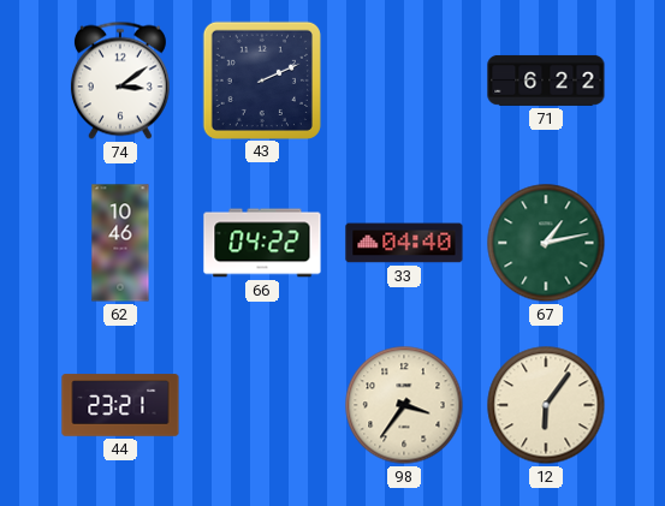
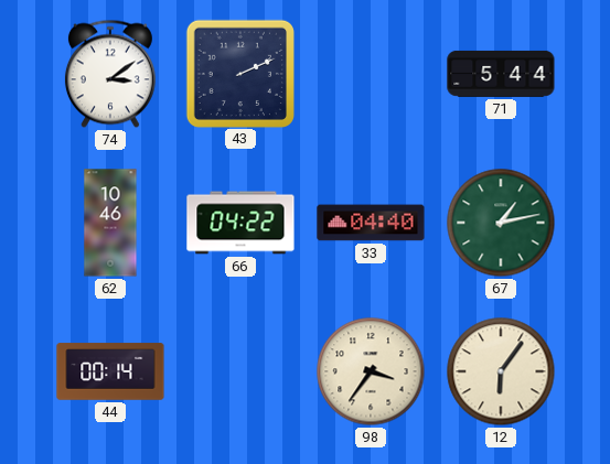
71: 6:22 -> 5:44 (501, 74)
44: 23:21 -> 00:14 (110, 371)
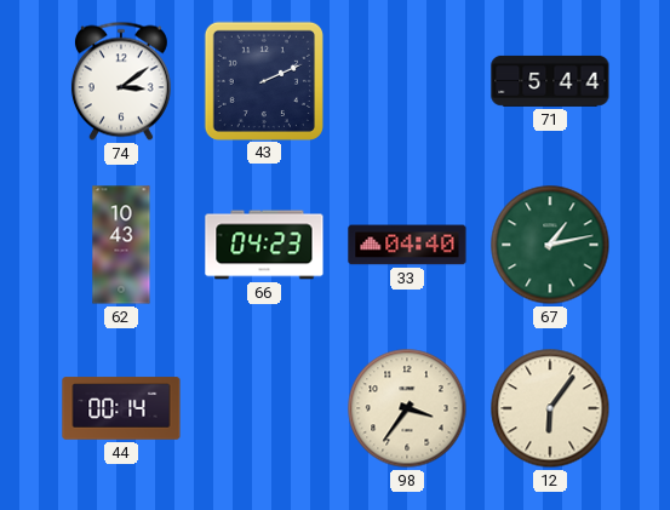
62: 10:46 -> 10:43 (121, 245)
66: 04:22 -> 04:23 (264, 245)
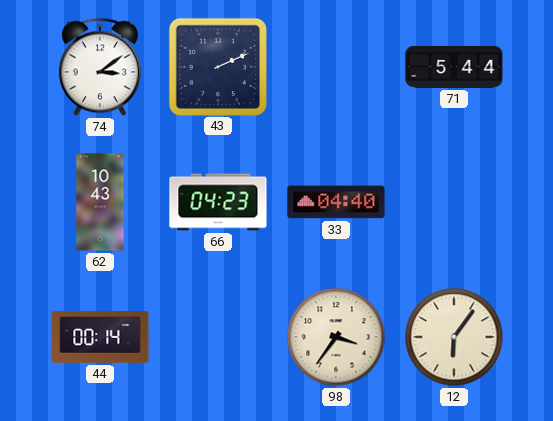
67: 1:13 -> none (550, 245)
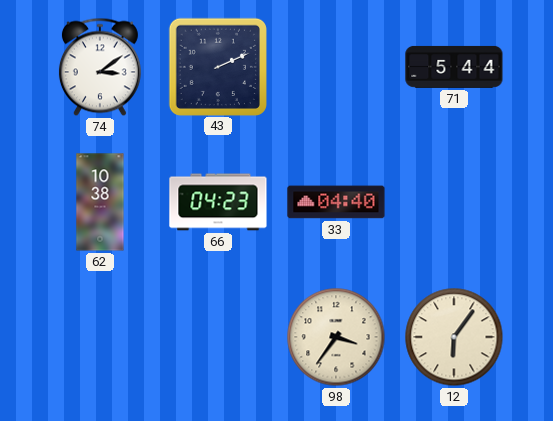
62: 10:43 -> 10:38 (100, 202)
44: 00:14 -> none (100, 337)
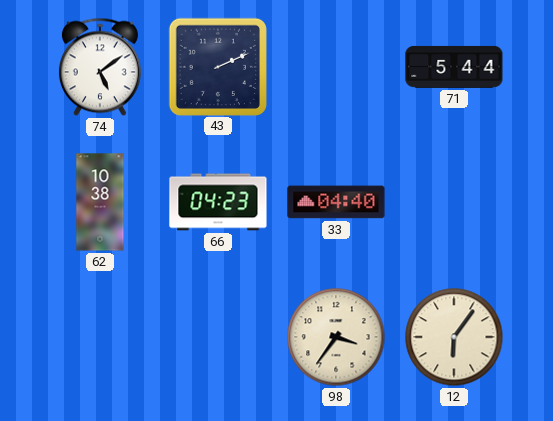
74: 3:09 -> 5:09 (100, 67)
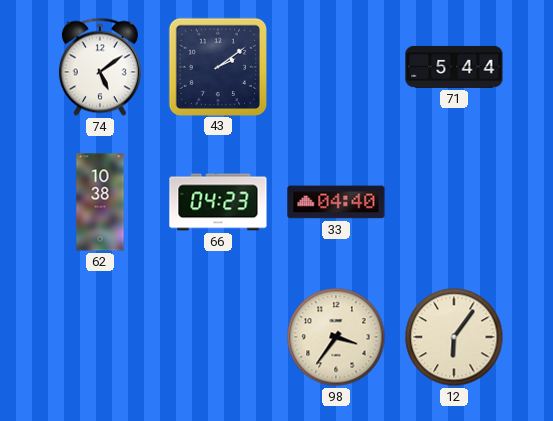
43: 2:11 -> 2:09 (217, 66)
